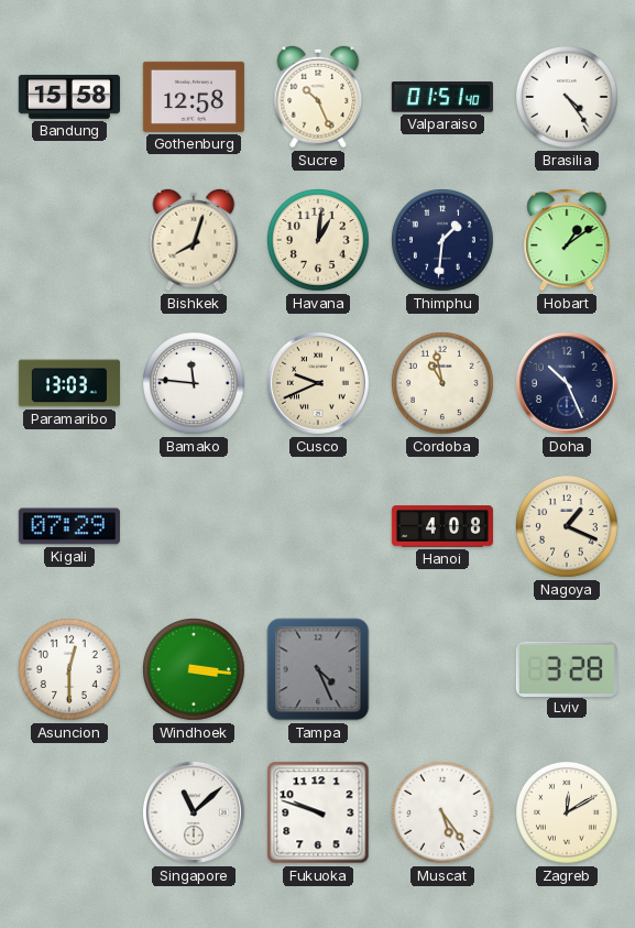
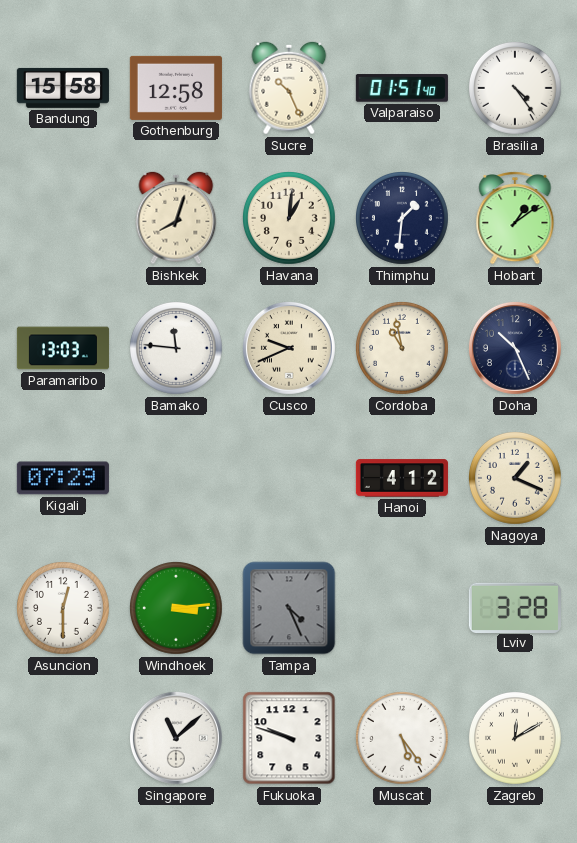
Hanoi: 4:08 -> 4:12 (402, 478)
Windhoek: 3:16 -> 3:14 (177, 609)
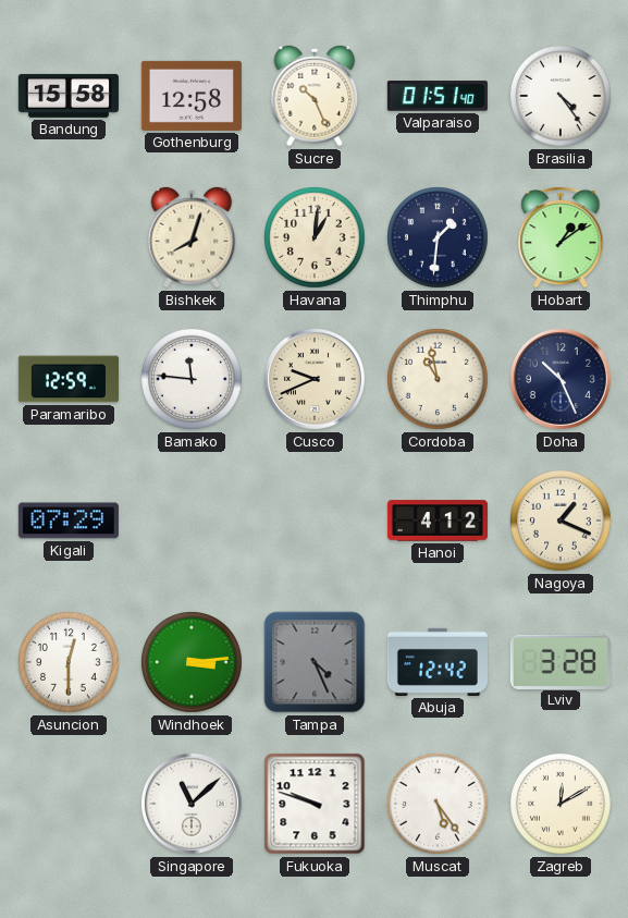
Paramaribo: 13:03 -> 12:59 (69, 379)
Abuja: none -> 12:42 (438, 662)
